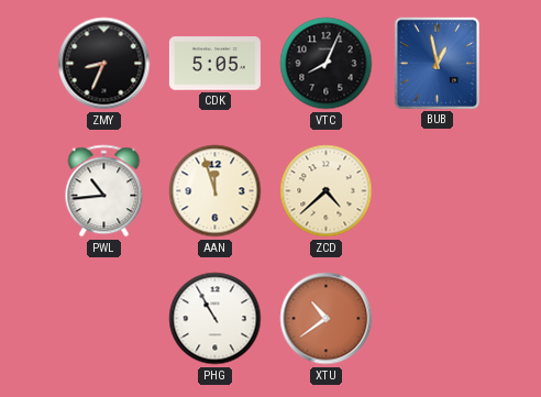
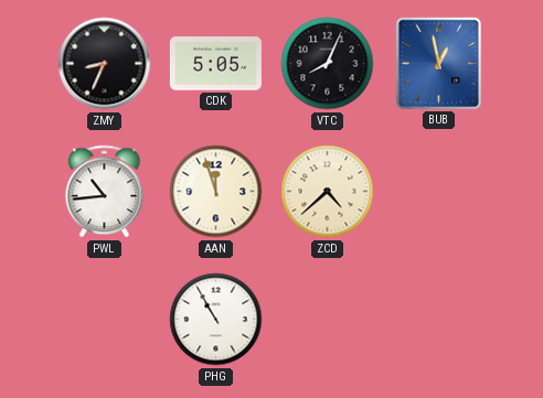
XTU: 10:39 -> none (327, 319)
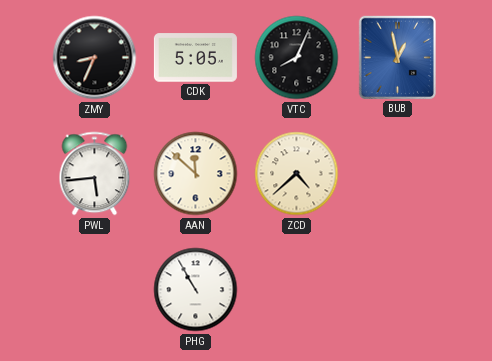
PWL: 10:44 -> 5:44 (95, 174)
AAN: 11:57 -> 11:52 (196, 174)
